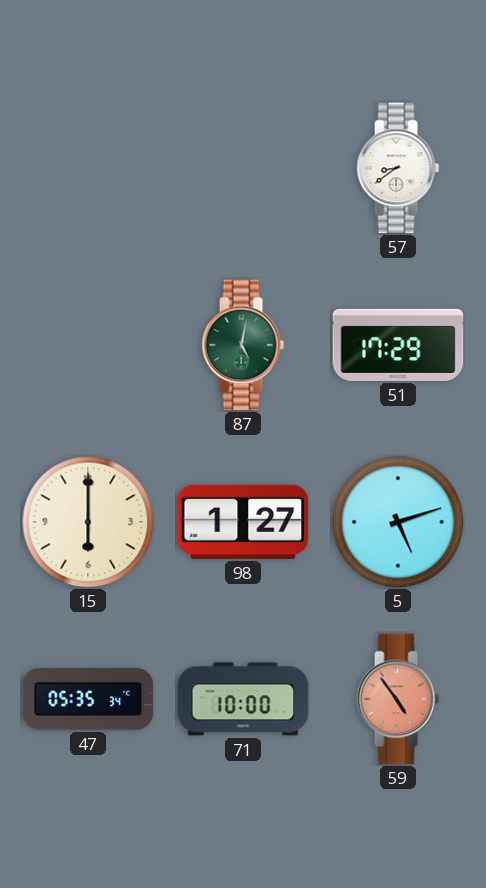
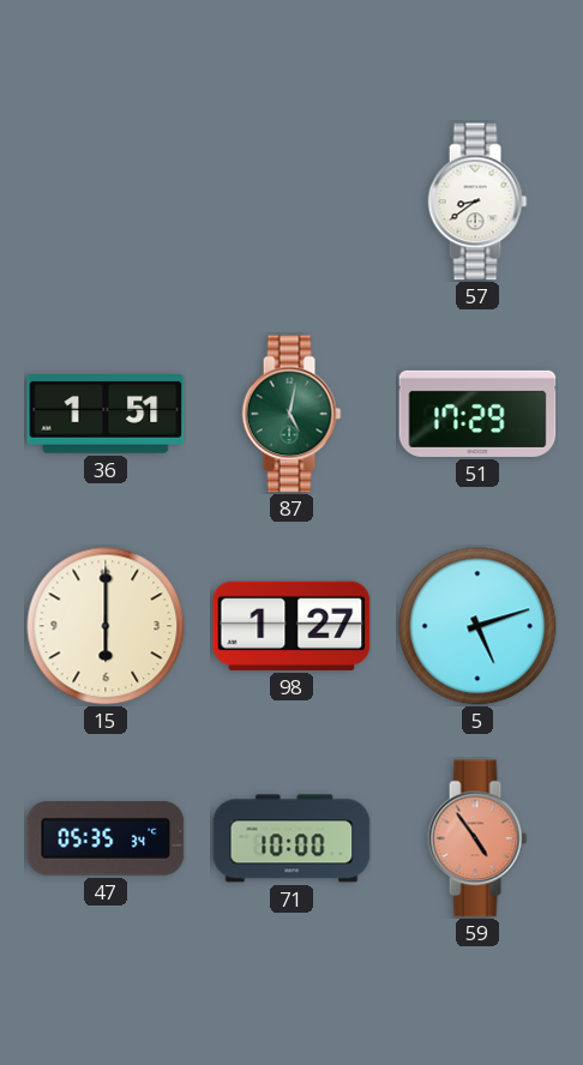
36: none -> 1:51 (106, 415)
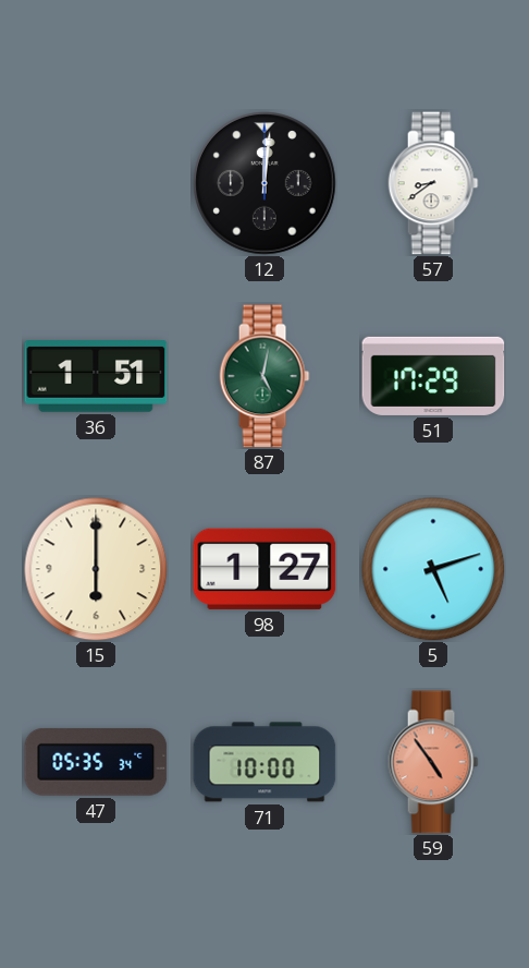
12: none -> 12:01 (264, 183)
